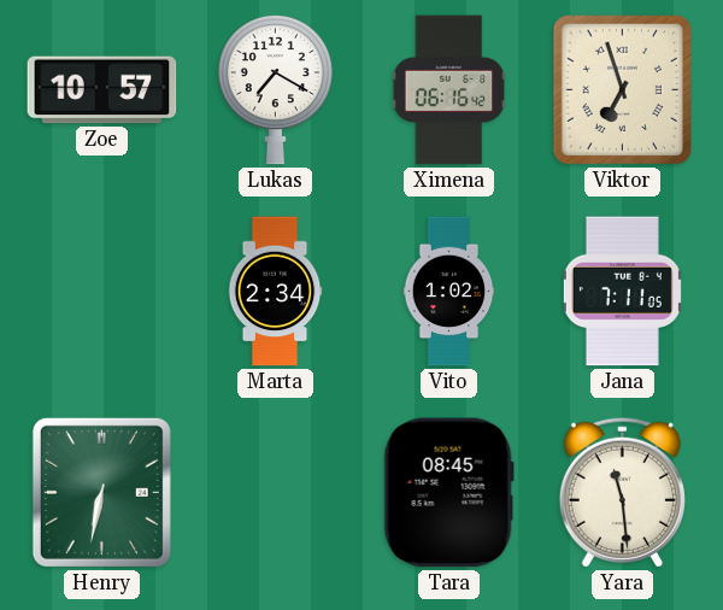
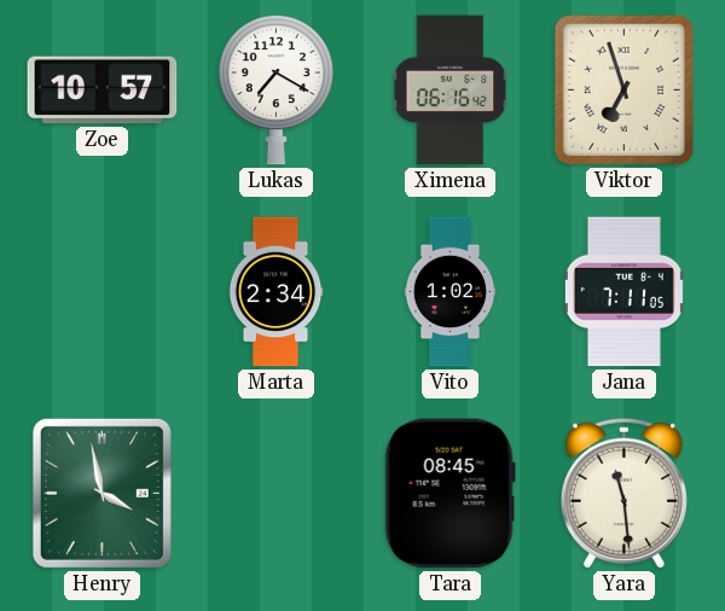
Henry: 6:32 -> 3:58 (101, 493)
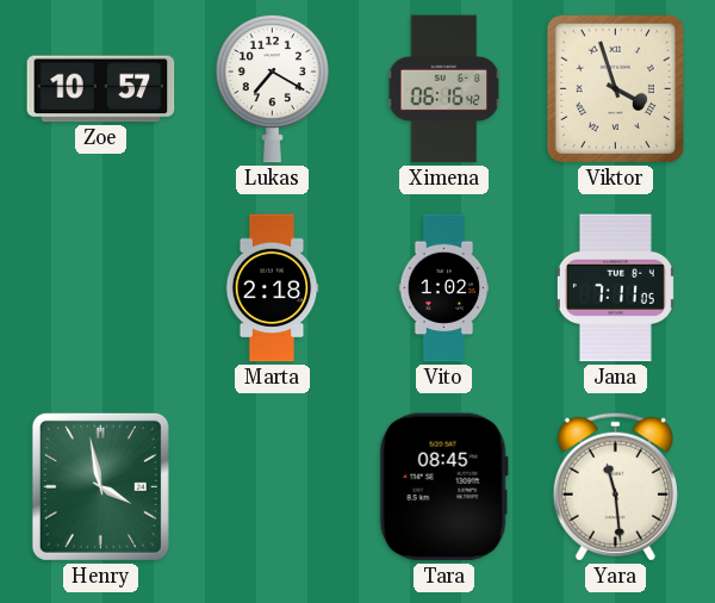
Viktor: 6:57 -> 3:57 (615, 88)
Marta: 2:34 -> 2:18 (272, 288)
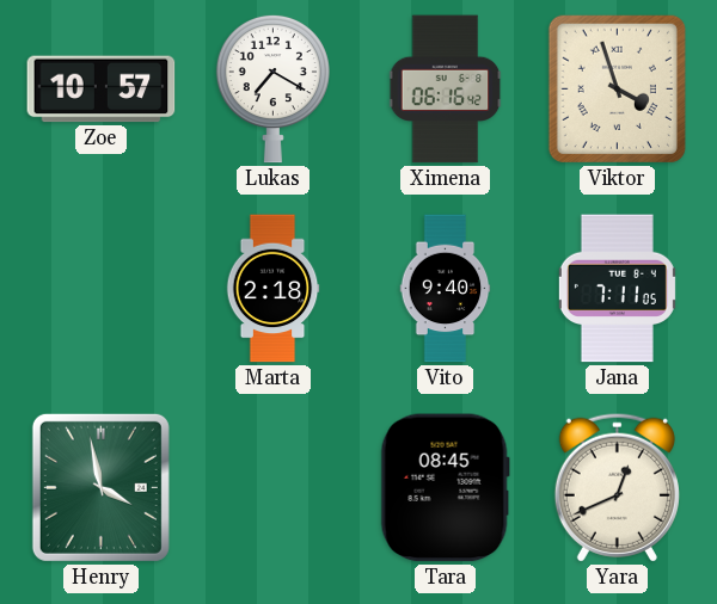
Vito: 1:02 -> 9:40 (446, 289)
Yara: 11:29 -> 12:41 (617, 487)
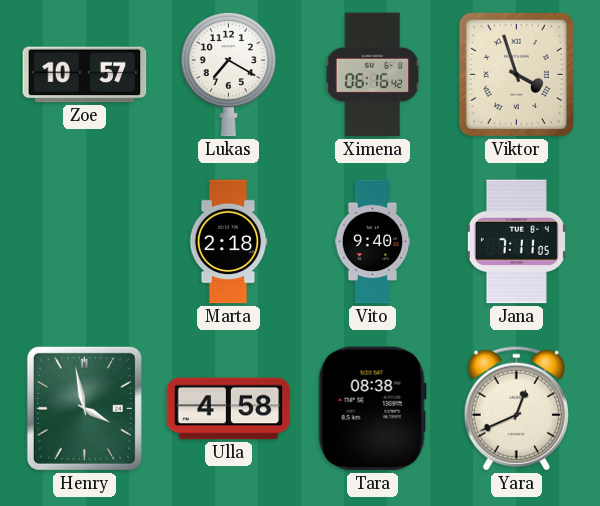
Ulla: none -> 4:58 (229, 409)
Tara: 08:45 -> 08:38 (372, 409)
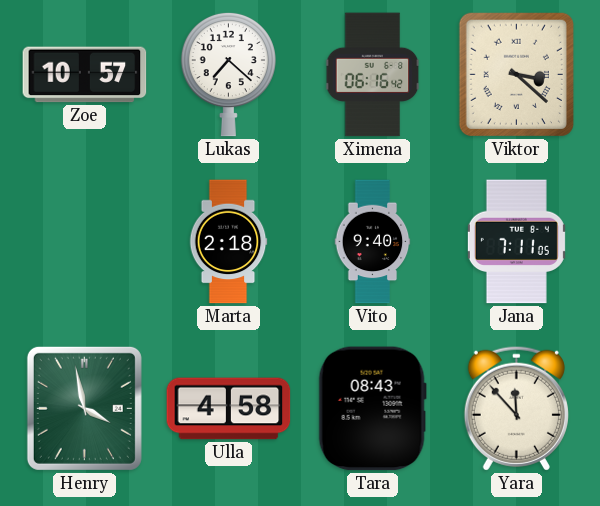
Lukas: 7:20 -> 7:22 (228, 74)
Viktor: 3:57 -> 3:22 (516, 74)
Tara: 08:38 -> 08:43 (372, 409)
Yara: 12:41 -> 11:53 (516, 408)
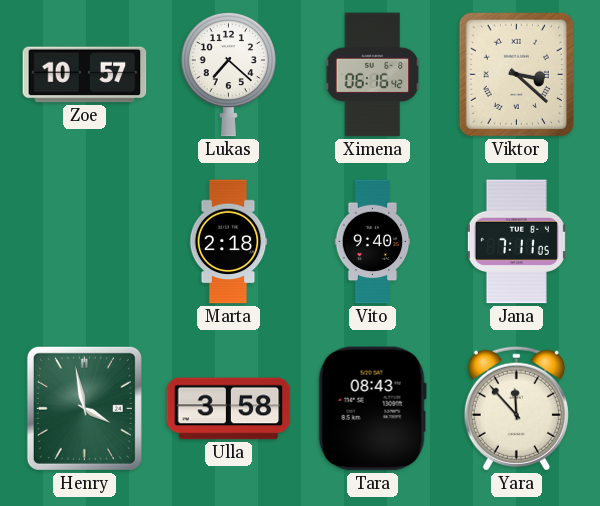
Ulla: 4:58 -> 3:58 (229, 409)
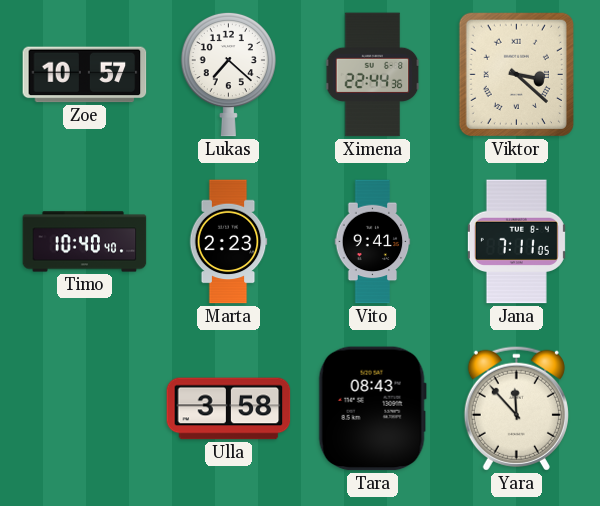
Ximena: 06:16 -> 22:44 (373, 75)
Timo: none -> 10:40 (85, 242)
Marta: 2:18 -> 2:23 (228, 242)
Vito: 9:40 -> 9:41 (373, 242)
Henry: 3:58 -> none (84, 408)
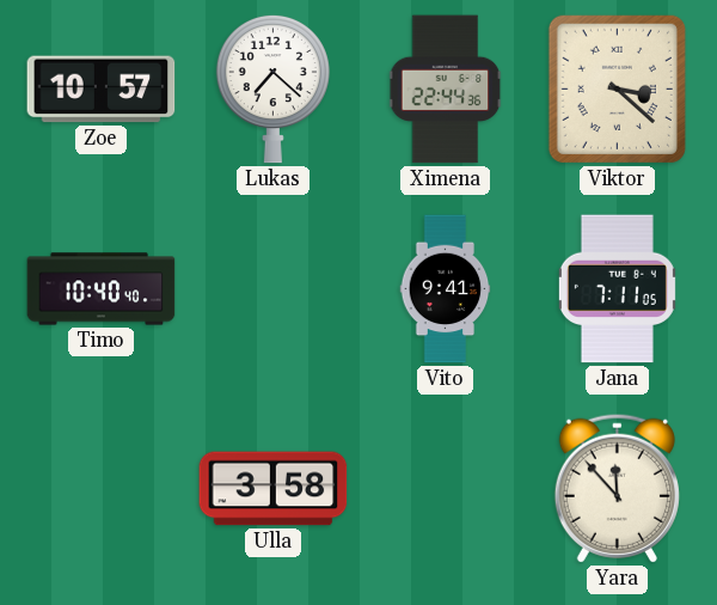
Marta: 2:23 -> none (228, 242)
Tara: 08:43 -> none (372, 409)
